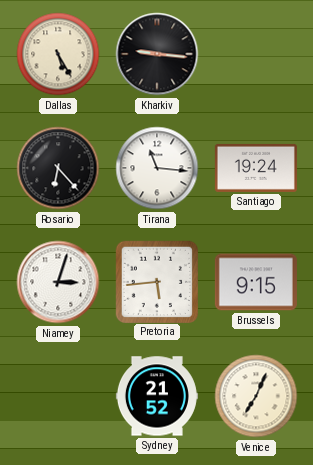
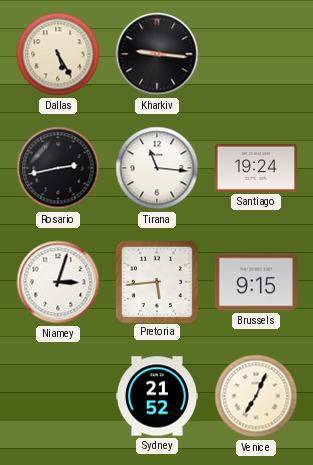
Rosario: 6:23 -> 2:43 (58, 168)
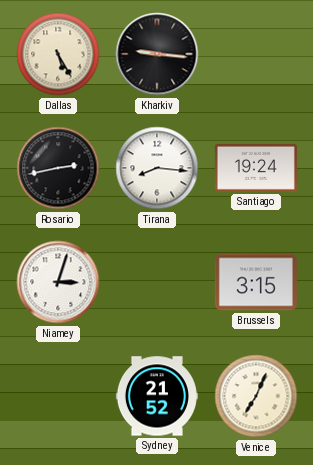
Tirana: 11:16 -> 8:16 (157, 168)
Pretoria: 5:44 -> none (156, 281)
Brussels: 9:15 -> 3:15 (256, 282)
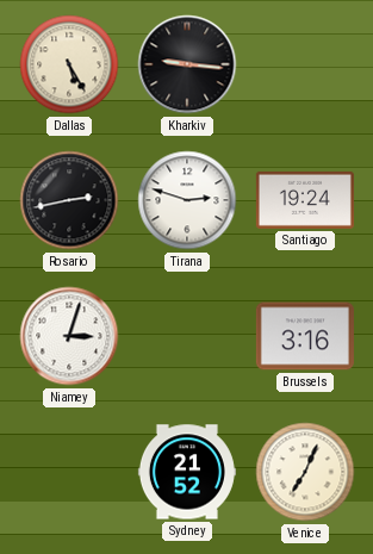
Tirana: 8:16 -> 2:48 (187, 200)
Brussels: 3:15 -> 3:16 (305, 336)
